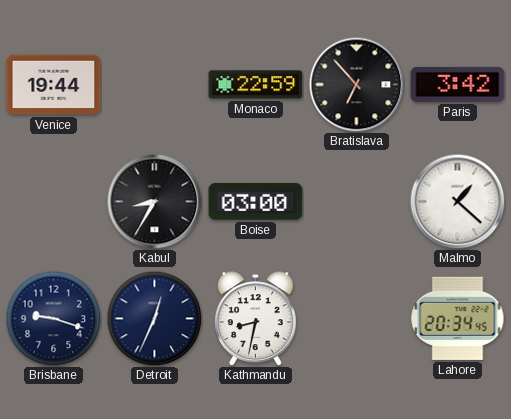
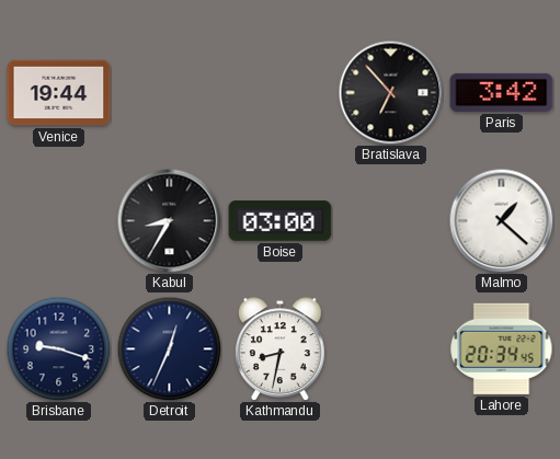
Monaco: 22:59 -> none (256, 85)
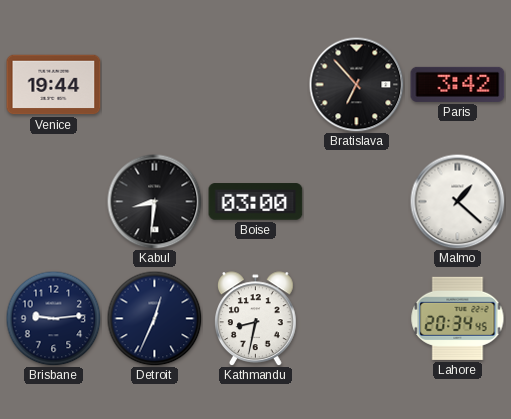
Kabul: 8:35 -> 8:31 (154, 201)
Brisbane: 9:18 -> 9:14 (53, 318)
